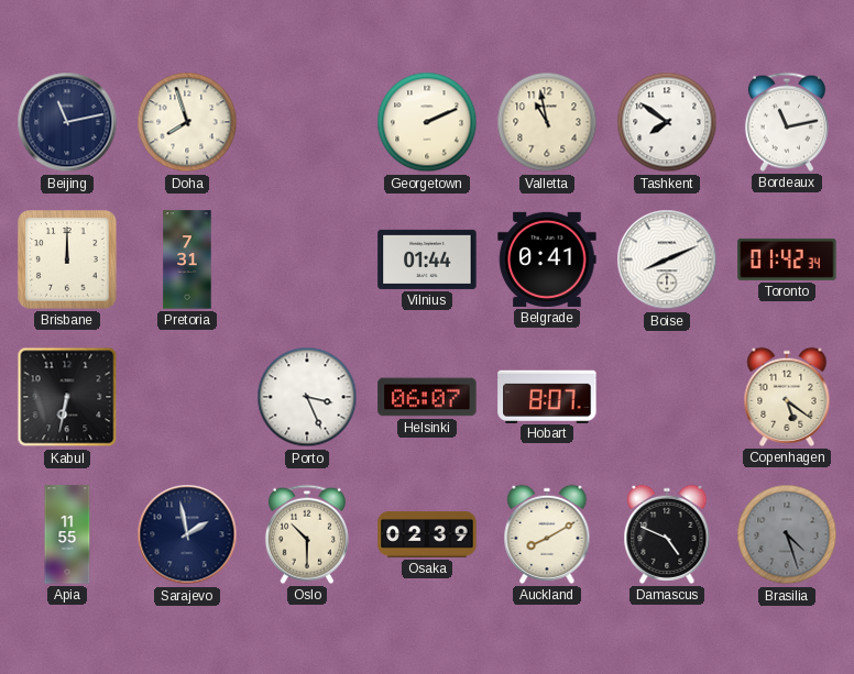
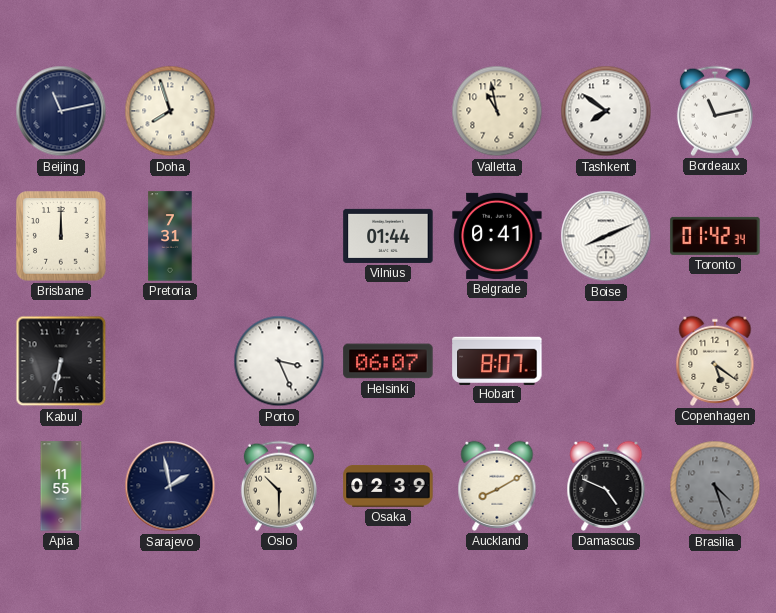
Georgetown: 2:11 -> none (427, 122)
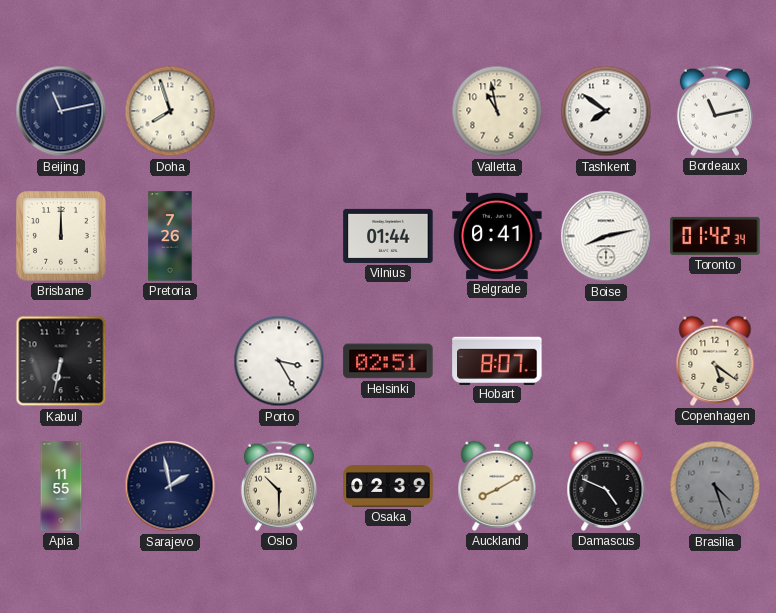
Pretoria: 7:31 -> 7:26 (170, 236)
Boise: 8:11 -> 8:13 (606, 236)
Porto: 3:26 -> 3:25 (279, 361)
Helsinki: 06:07 -> 02:51 (388, 361)
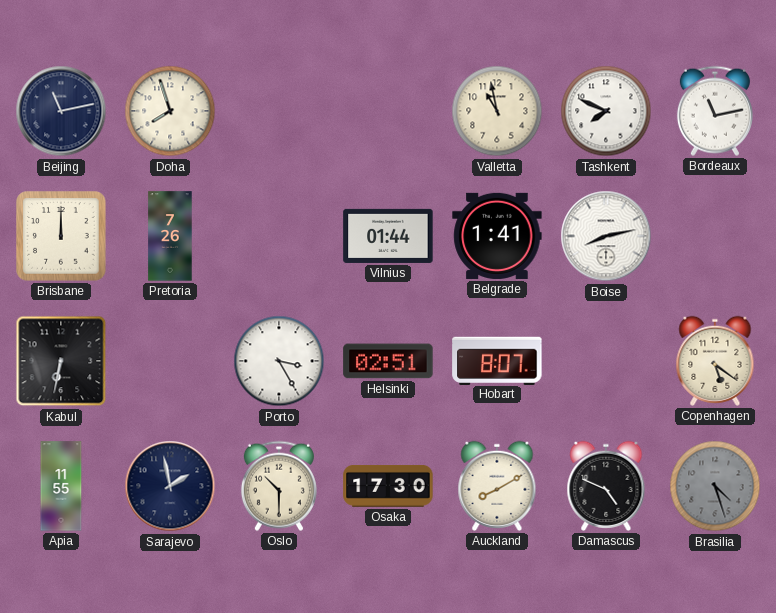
Tashkent: 7:51 -> 7:49 (606, 111)
Belgrade: 0:41 -> 1:41 (497, 236)
Toronto: 01:42 -> none (715, 236)
Osaka: 02:39 -> 17:30 (388, 487)
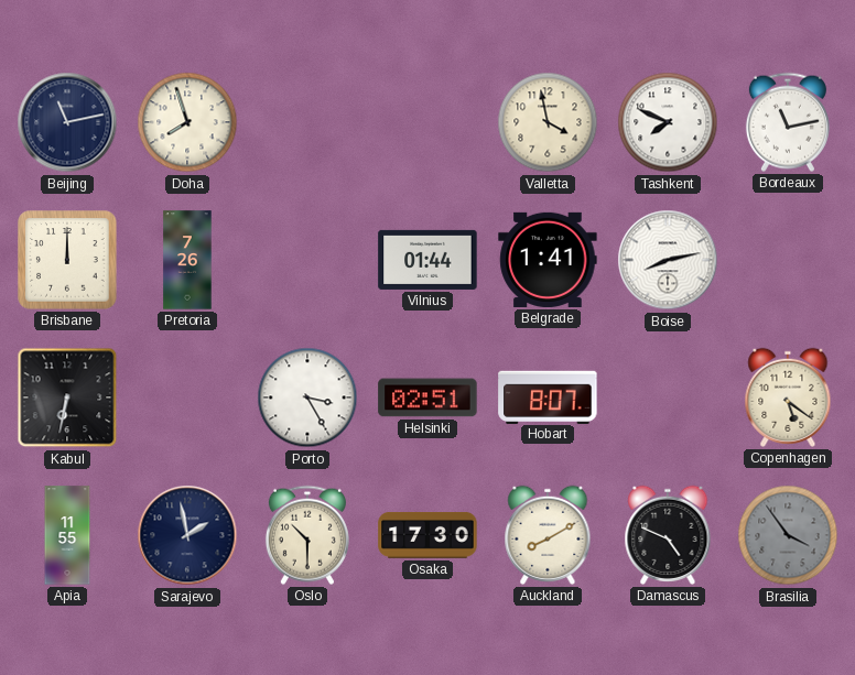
Valletta: 10:58 -> 3:58 (548, 122)
Brasilia: 4:27 -> 3:54 (788, 535)
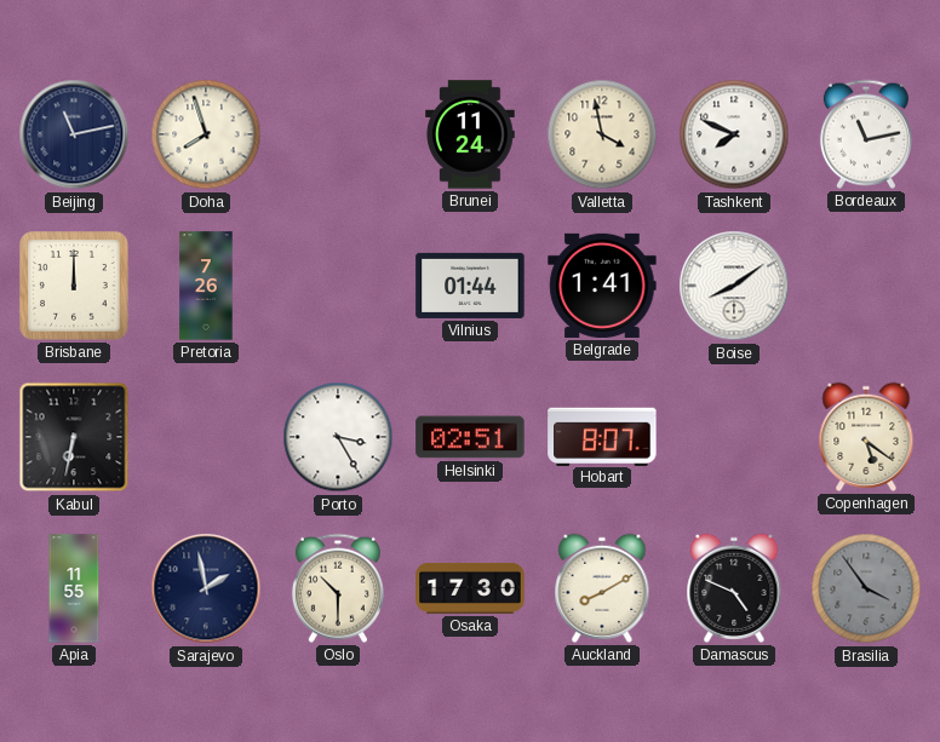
Brunei: none -> 11:24 (470, 134)
Boise: 8:13 -> 8:09 (734, 286)
